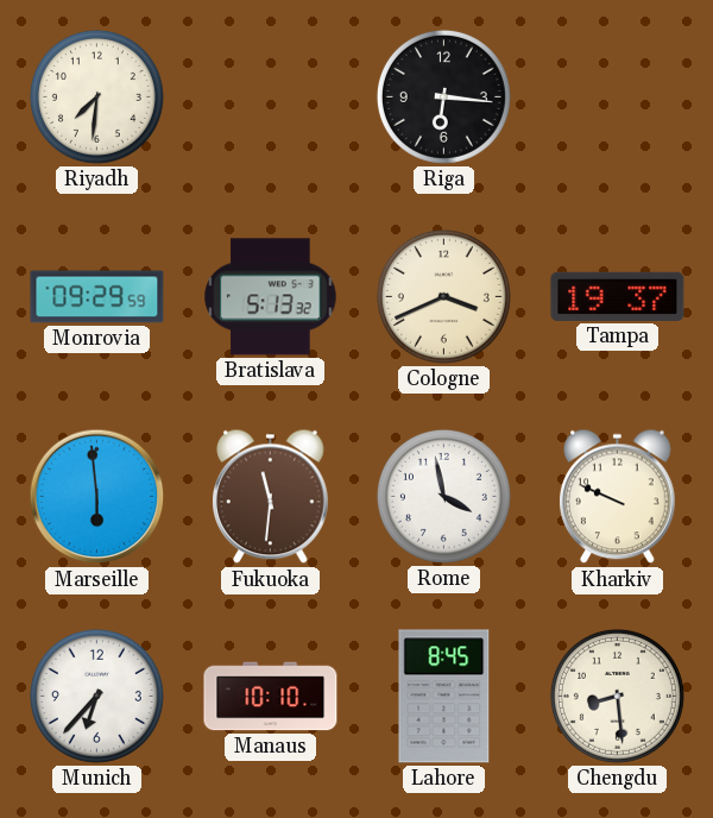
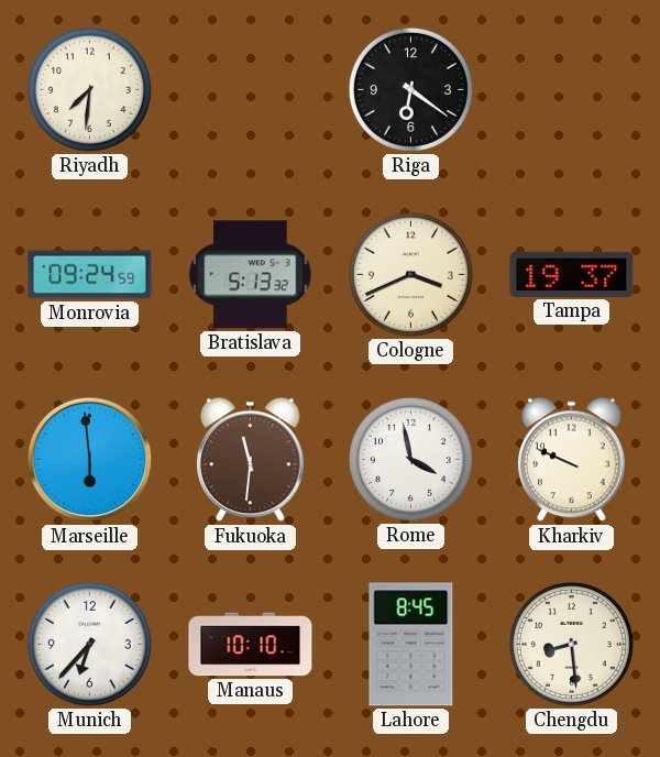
Riga: 6:16 -> 6:21 (410, 89)
Monrovia: 09:29 -> 09:24 (90, 275)
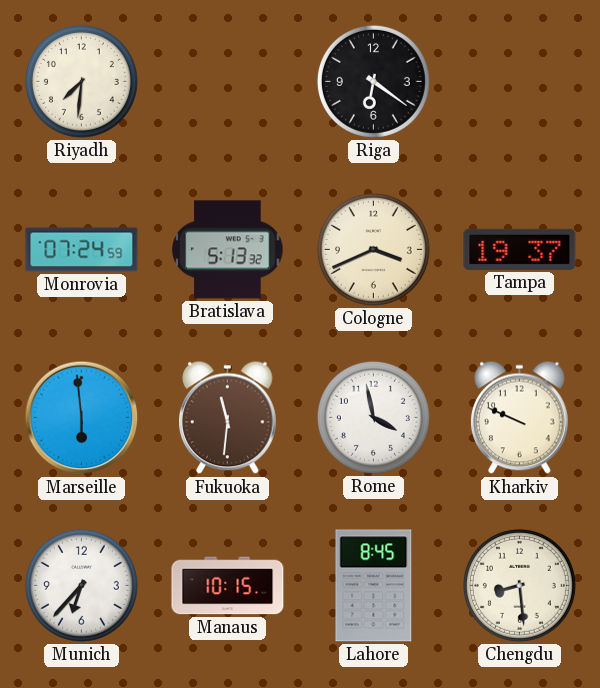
Monrovia: 09:24 -> 07:24 (82, 250)
Manaus: 10:10 -> 10:15 (228, 586)
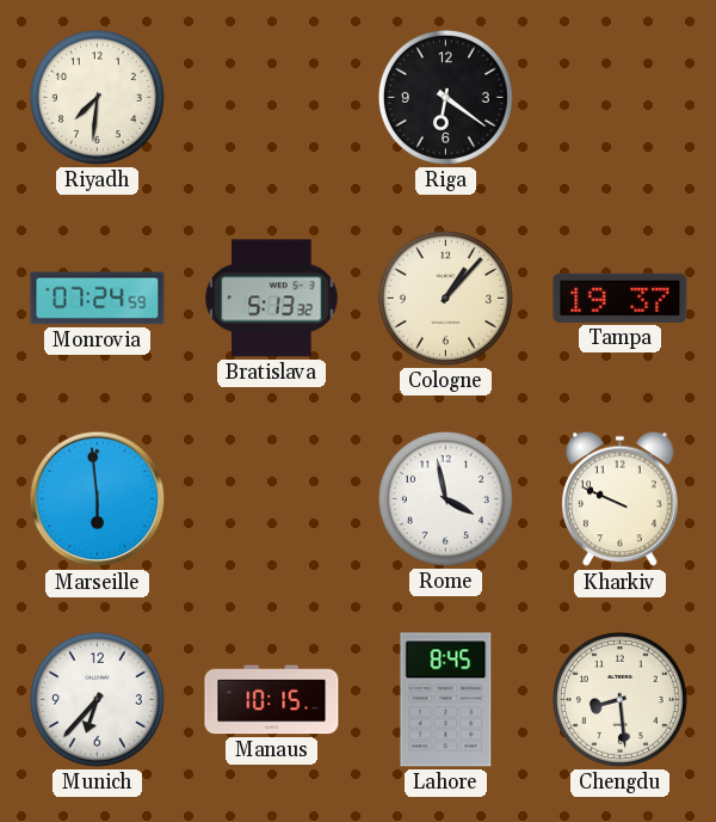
Cologne: 3:41 -> 1:07 (445, 297)
Fukuoka: 11:31 -> none (228, 418)
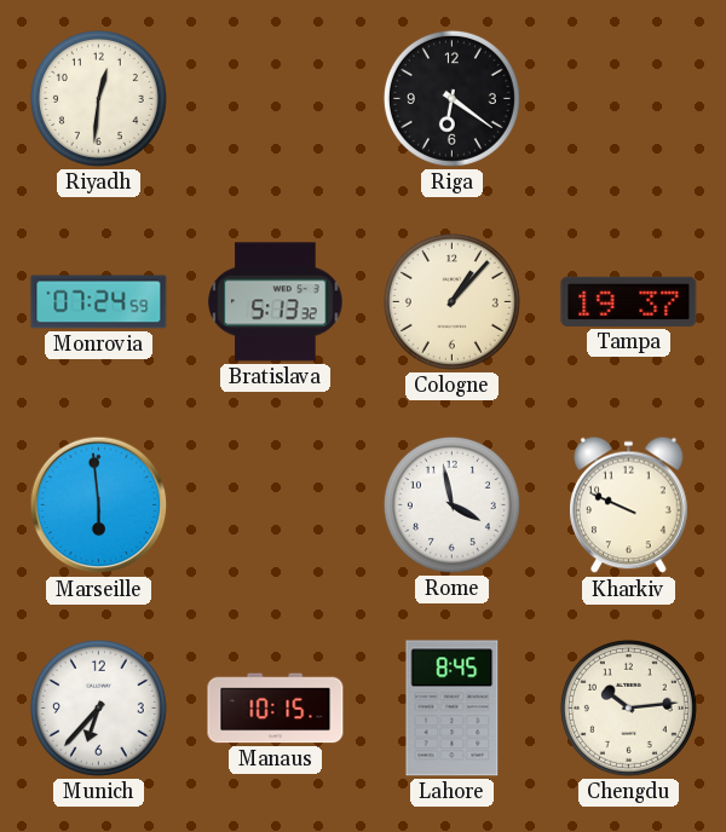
Riyadh: 7:31 -> 12:31 (98, 98)
Chengdu: 8:29 -> 10:14 (628, 707)
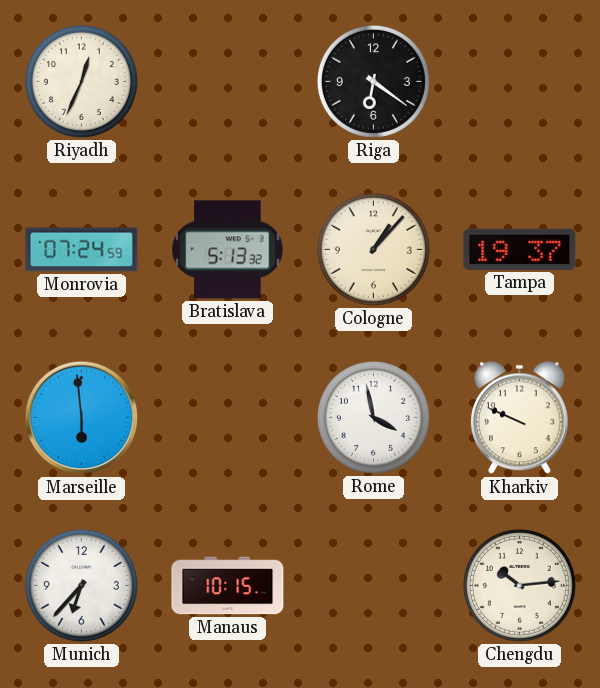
Riyadh: 12:31 -> 12:34 (81, 81)
Lahore: 8:45 -> none (453, 709)
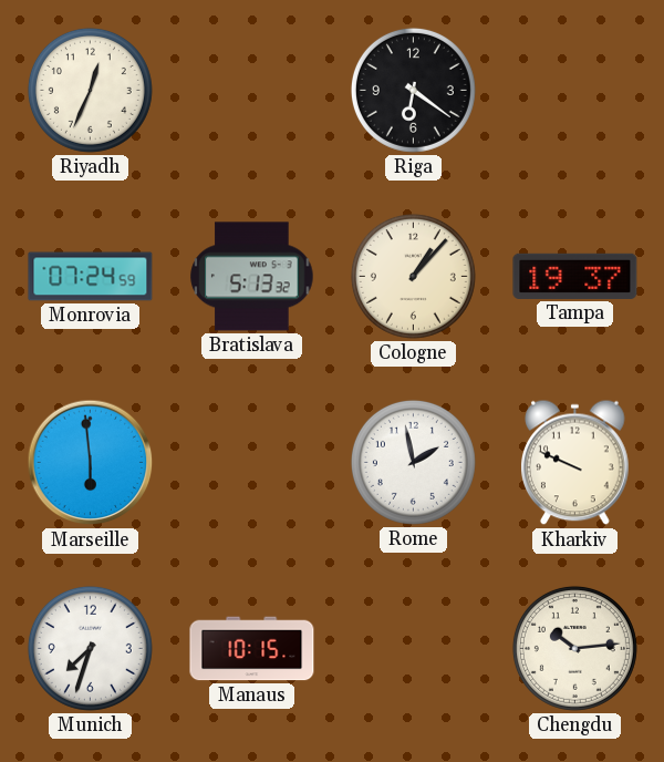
Rome: 3:58 -> 1:58 (413, 462)
Munich: 6:37 -> 7:33 (90, 648)
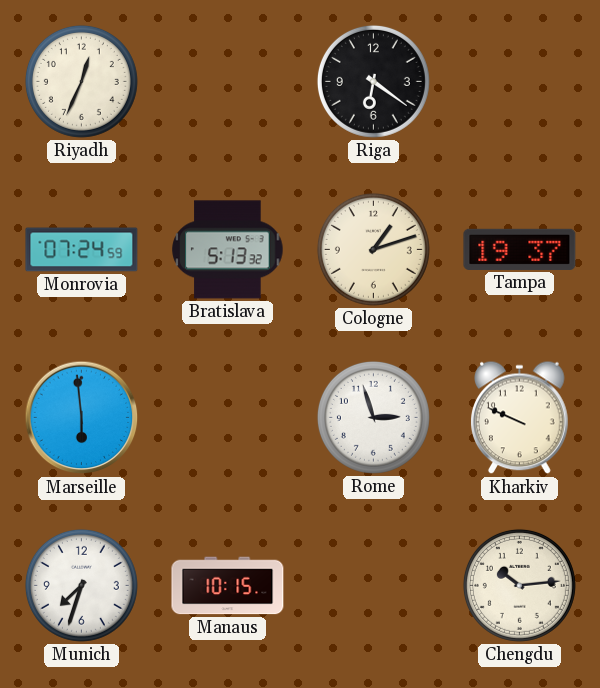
Cologne: 1:07 -> 1:12 (373, 249)
Rome: 1:58 -> 2:57 (373, 417)
